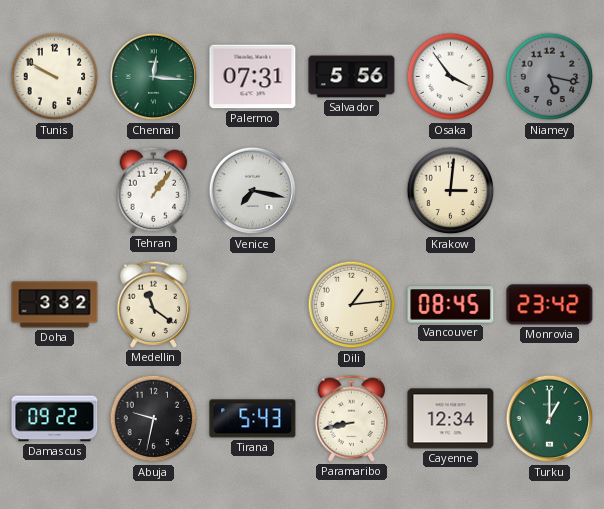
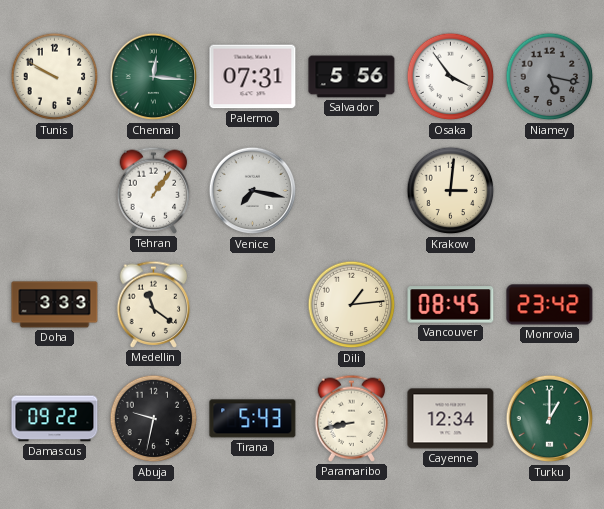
Doha: 3:32 -> 3:33 (55, 305)
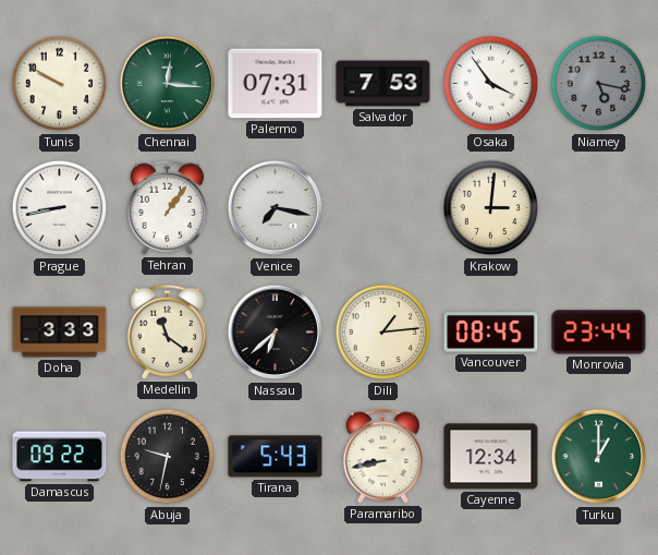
Salvador: 5:56 -> 7:53 (383, 84)
Prague: none -> 8:43 (60, 208)
Nassau: none -> 6:38 (276, 333)
Monrovia: 23:42 -> 23:44 (599, 333)
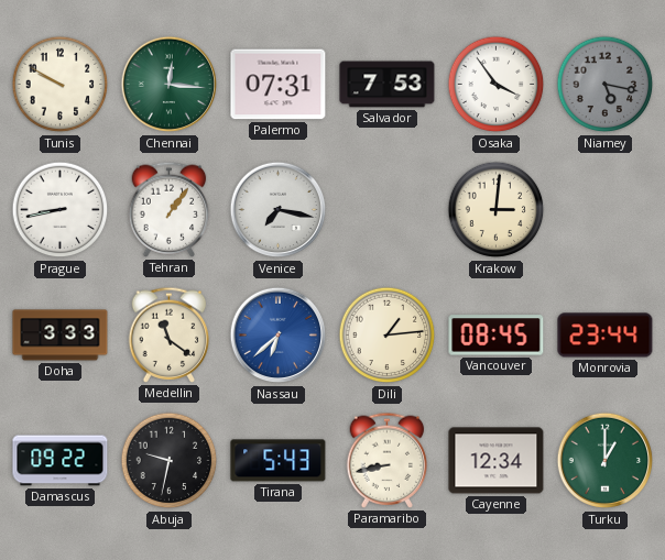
Nassau dial: black -> blue (279, 336)
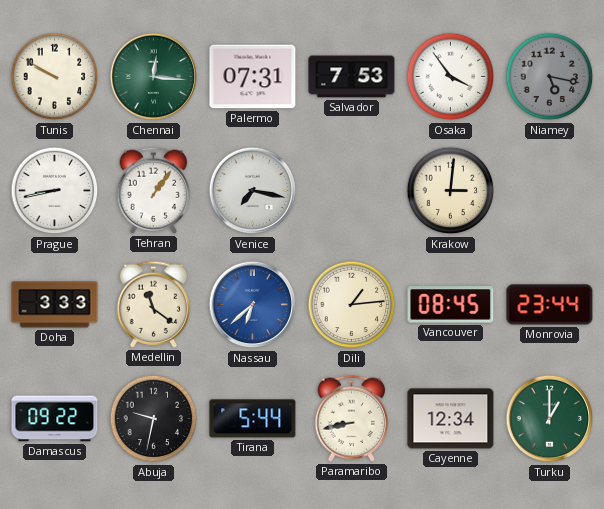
Tirana: 5:43 -> 5:44 (253, 419)
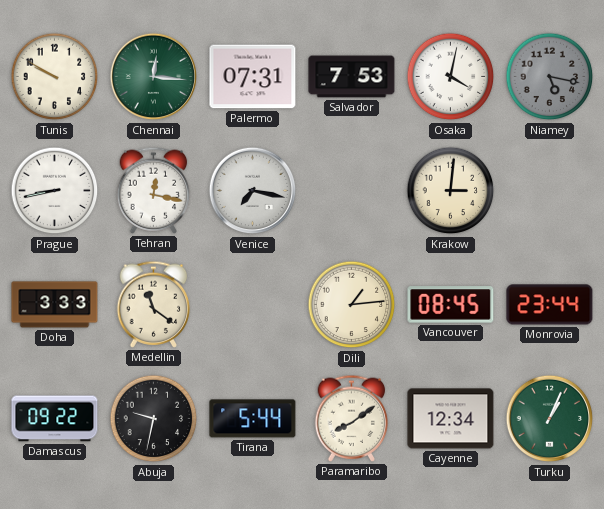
Osaka: 3:54 -> 4:02 (451, 77)
Tehran: 1:06 -> 12:17 (154, 190)
Nassau: 6:38 -> none (253, 305)
Paramaribo: 8:43 -> 8:09 (352, 418)
Turku: 1:00 -> 1:04 (550, 419)
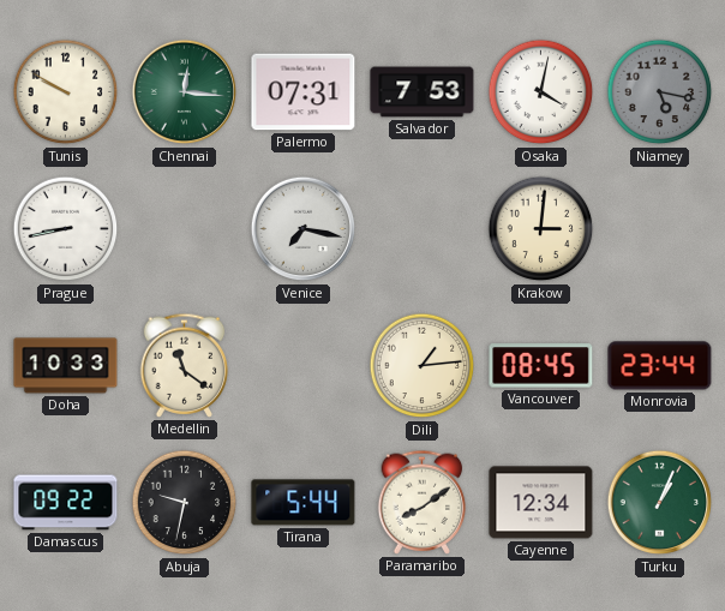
Tehran: 12:17 -> none (154, 190)
Doha: 3:33 -> 10:33 (66, 366)
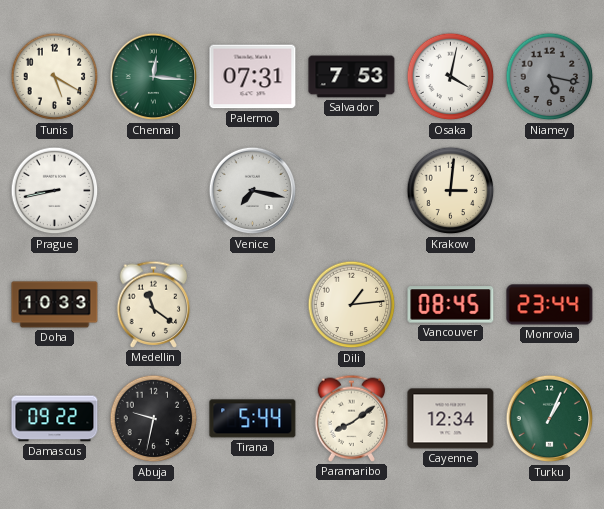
Tunis: 9:50 -> 5:20 (55, 77)
